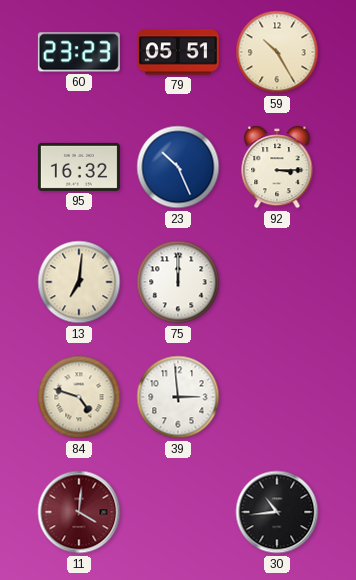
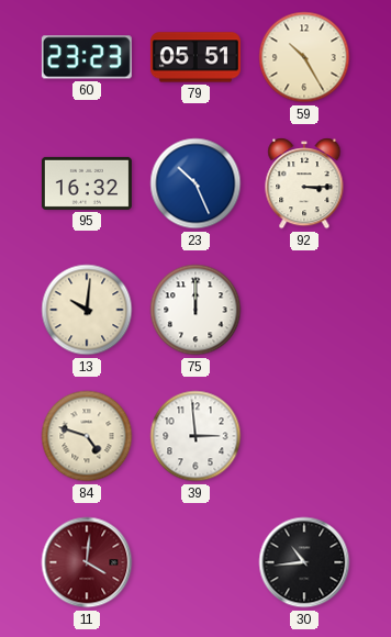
13: 7:01 -> 10:01 (87, 310)
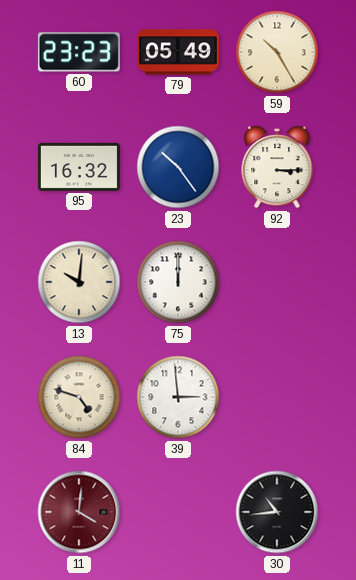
79: 05:51 -> 05:49 (178, 52)
23: 10:26 -> 10:24 (178, 167)
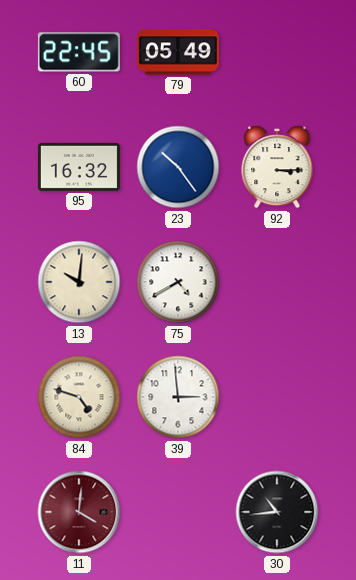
60: 23:23 -> 22:45 (79, 52)
59: 10:25 -> none (277, 52)
75: 12:00 -> 4:40 (178, 282)
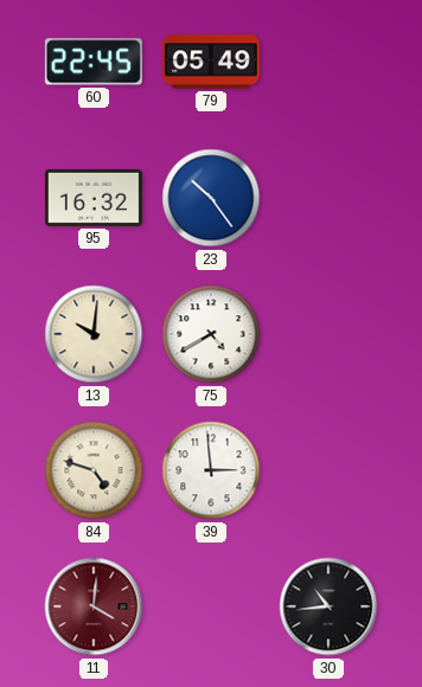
92: 3:15 -> none (277, 167)
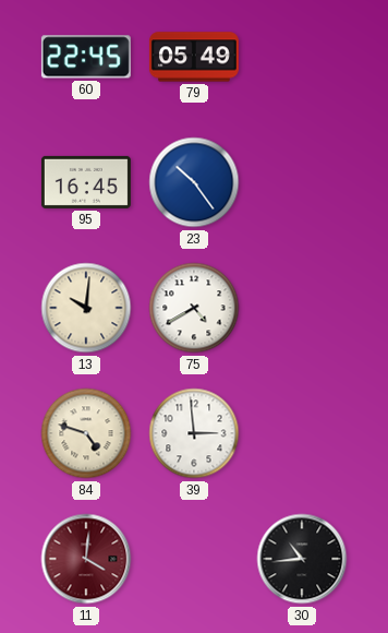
95: 16:32 -> 16:45 (86, 182)
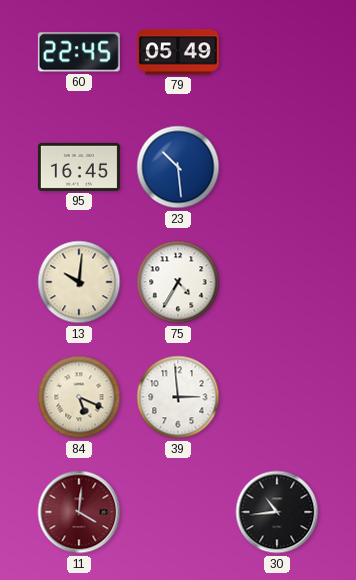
23: 10:24 -> 10:29 (178, 167)
75: 4:40 -> 4:35 (178, 282)
84: 4:48 -> 5:19 (79, 397)
